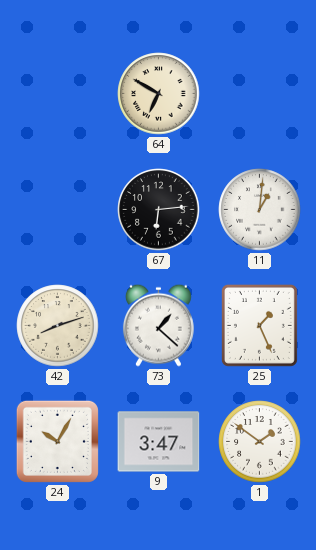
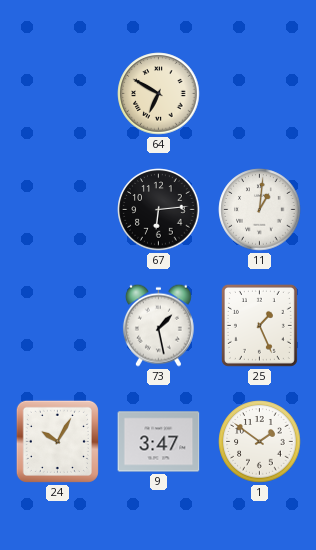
42: 8:12 -> none (58, 326)
73: 1:22 -> 1:28 (158, 325)
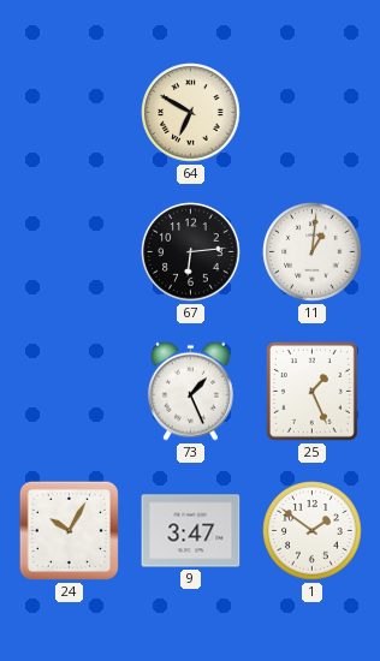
73: 1:28 -> 1:26 (190, 391)
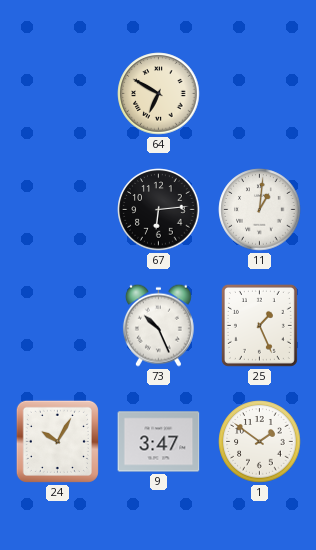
73: 1:26 -> 10:26 (158, 325)
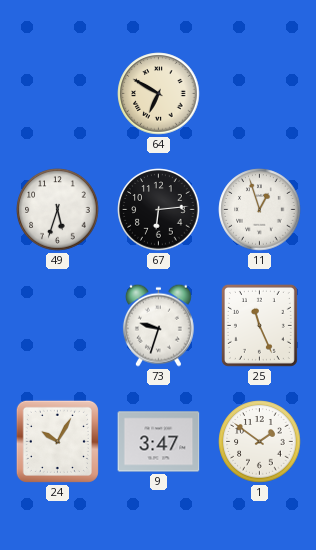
49: none -> 5:33 (58, 210)
11: 1:01 -> 12:57 (260, 210)
73: 10:26 -> 9:33 (158, 325)
25: 1:26 -> 11:26 (259, 325)
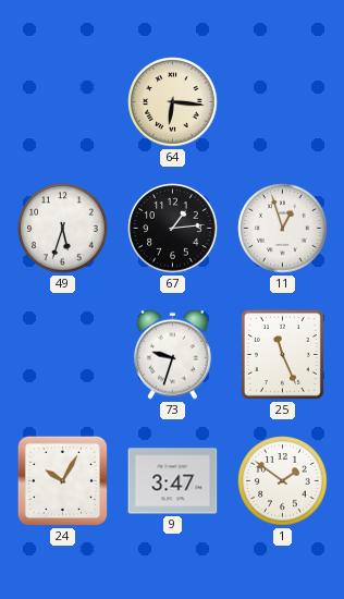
64: 6:50 -> 6:16 (173, 102)
67: 6:14 -> 1:14 (173, 229)
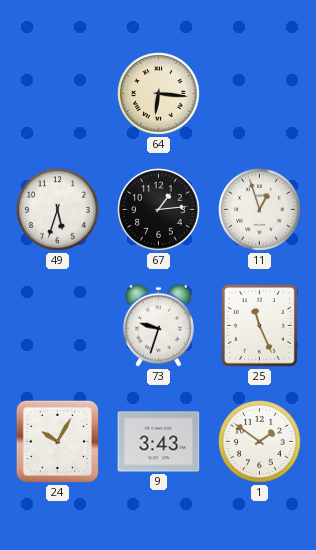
9: 3:47 -> 3:43 (159, 442)
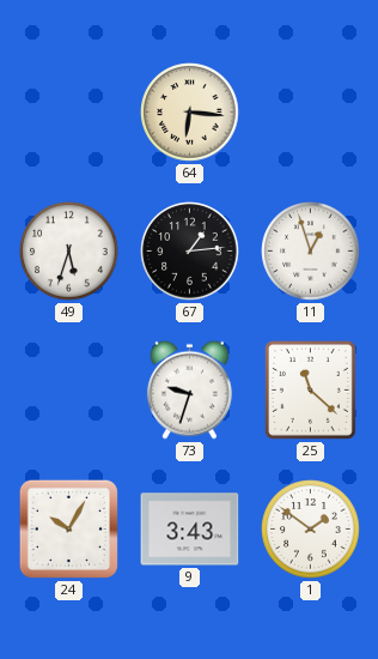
25: 11:26 -> 11:22 (310, 389)
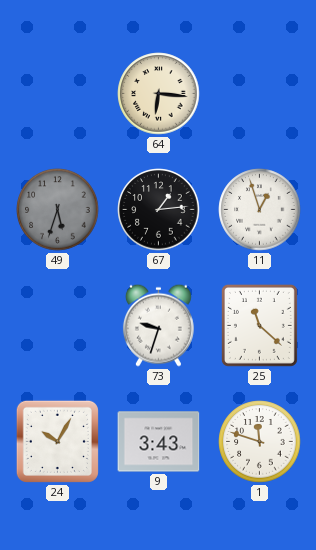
49 dial: white -> grey (58, 210)
1: 1:51 -> 11:48 (260, 442)
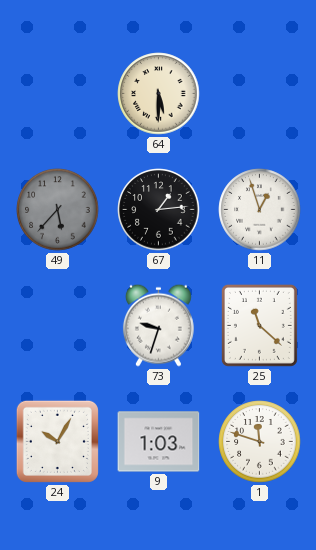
64: 6:16 -> 5:30 (159, 94)
49: 5:33 -> 5:37 (58, 210)
9: 3:43 -> 1:03 (159, 442)
